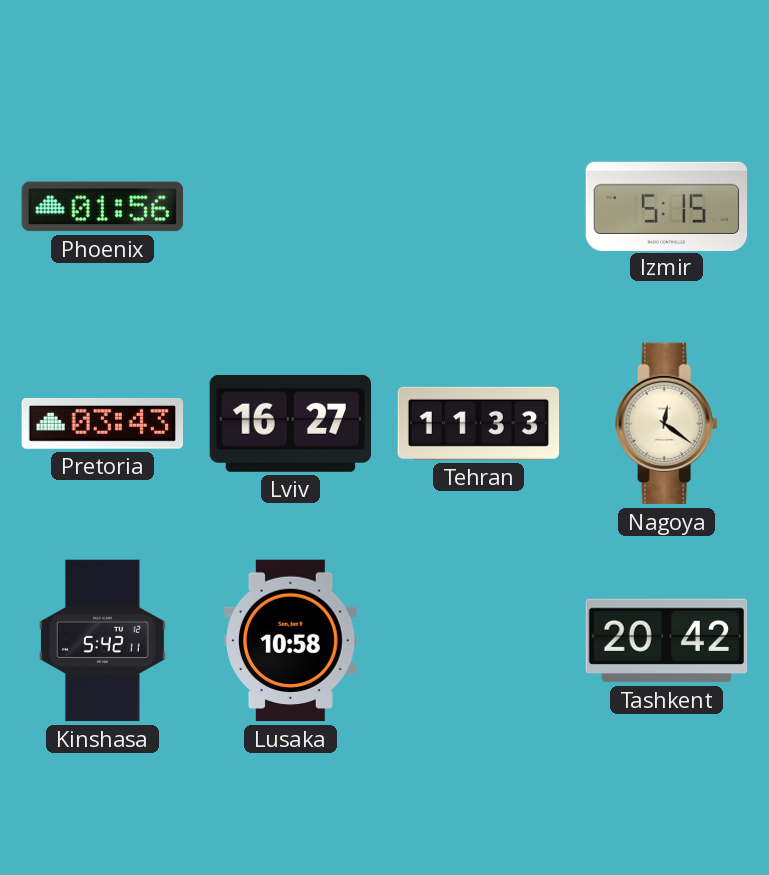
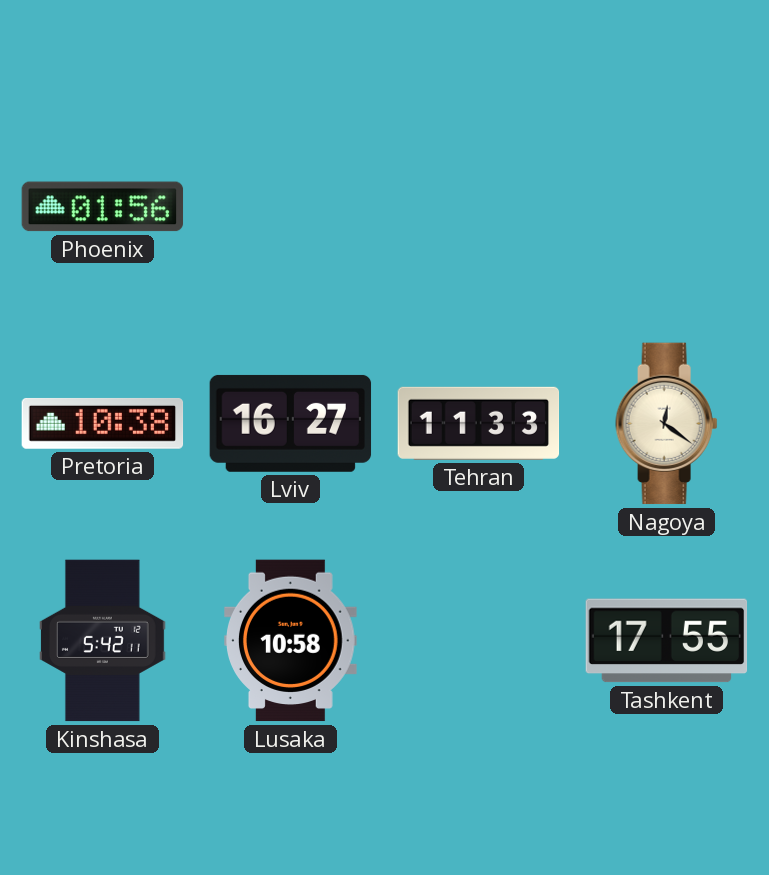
Izmir: 5:15 -> none (667, 206)
Pretoria: 03:43 -> 10:38 (103, 423)
Tashkent: 20:42 -> 17:55 (667, 641)
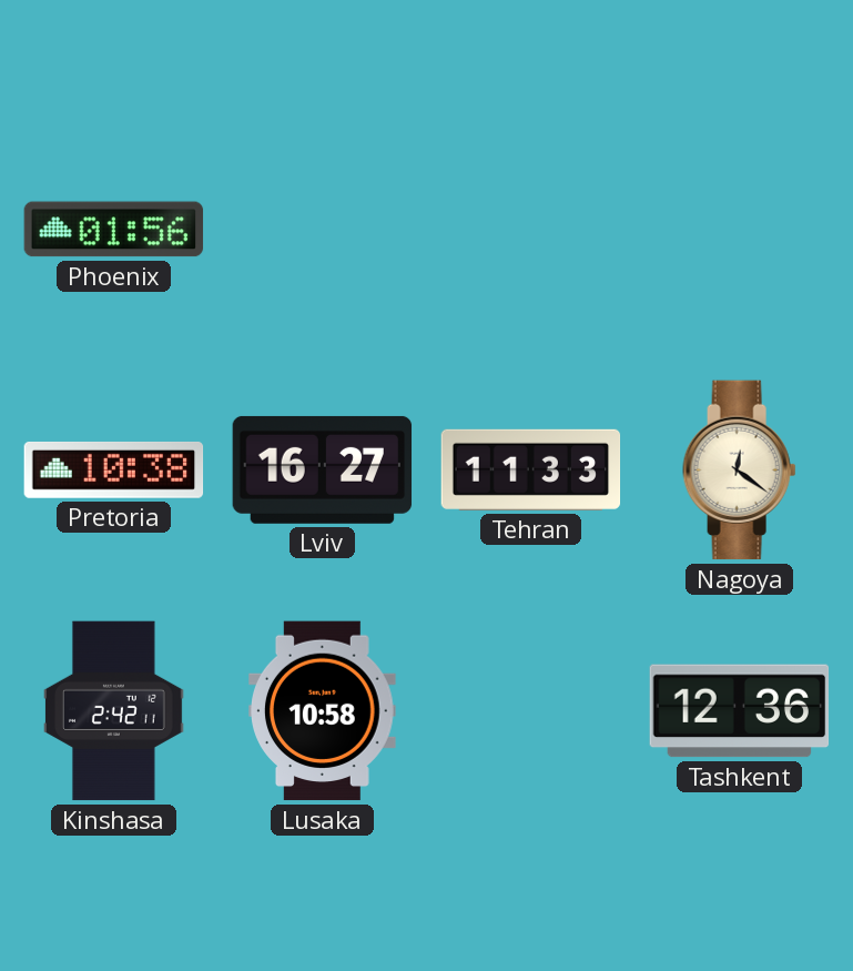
Kinshasa: 5:42 -> 2:42 (114, 711)
Tashkent: 17:55 -> 12:36 (740, 711)
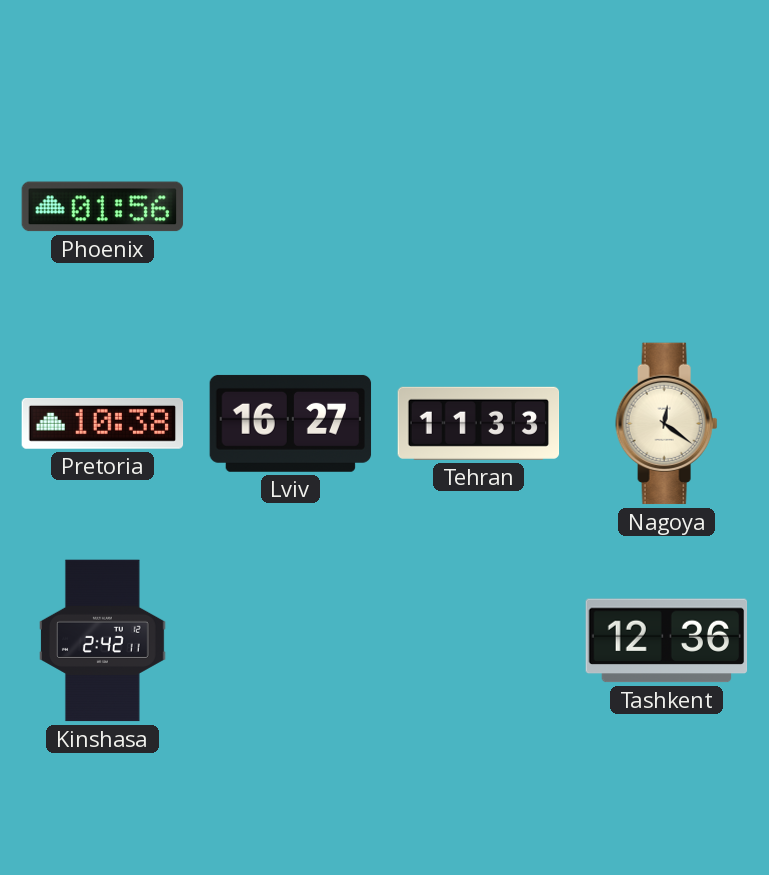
Lusaka: 10:58 -> none (323, 711)
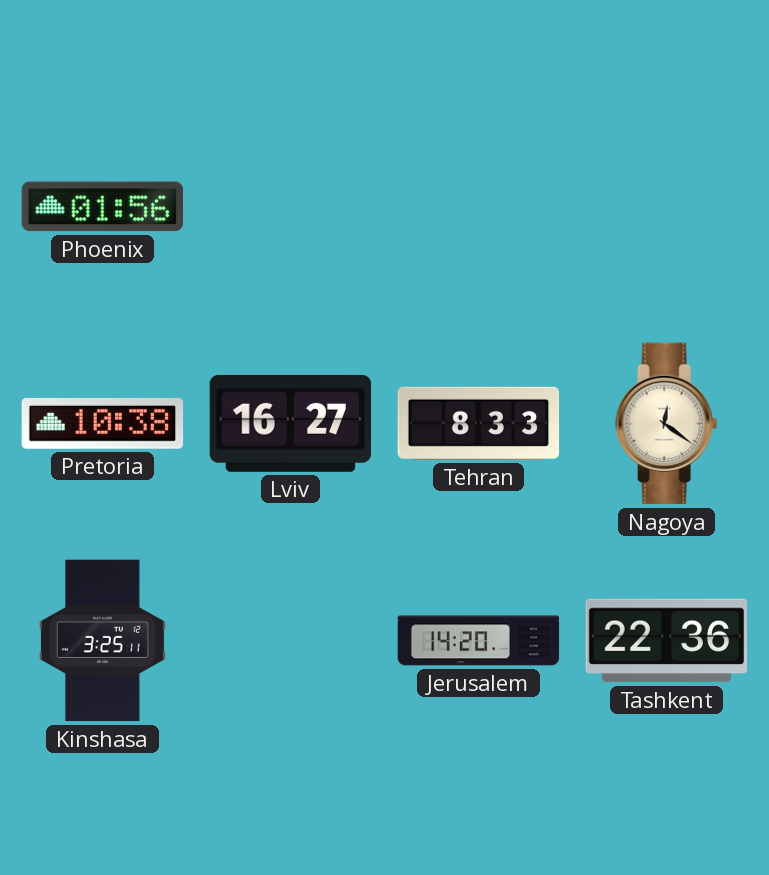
Tehran: 11:33 -> 8:33 (479, 423)
Kinshasa: 2:42 -> 3:25 (103, 641)
Jerusalem: none -> 14:20 (479, 641)
Tashkent: 12:36 -> 22:36 (667, 641)
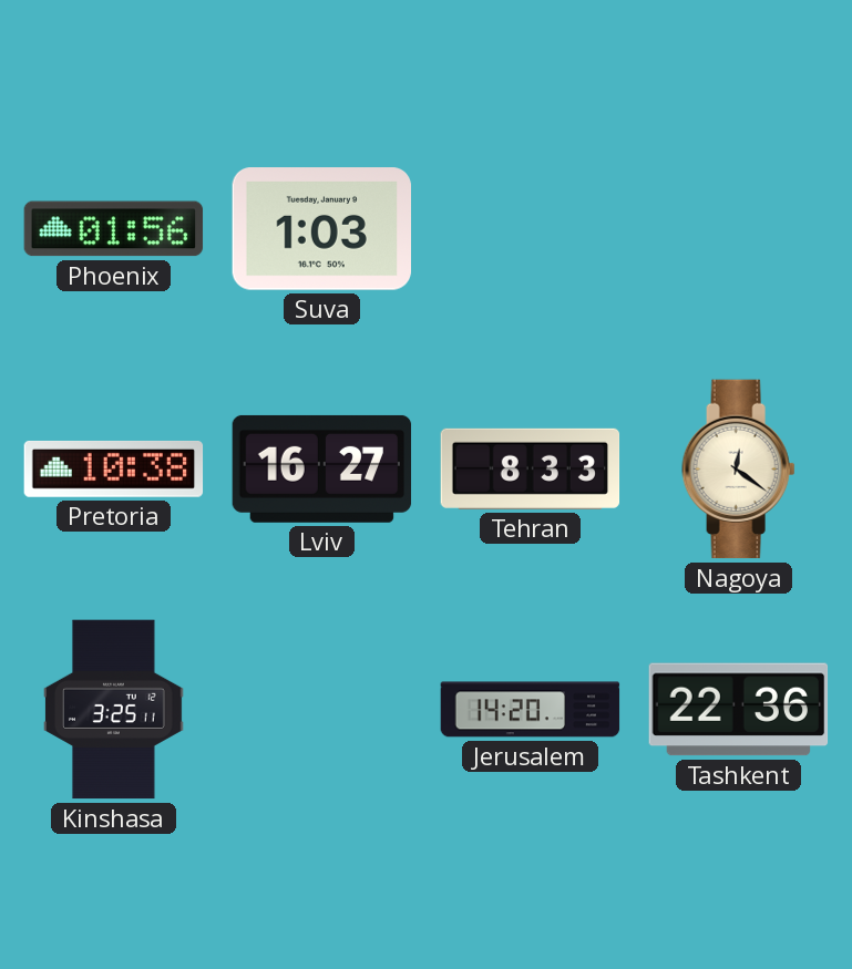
Suva: none -> 1:03 (321, 229)
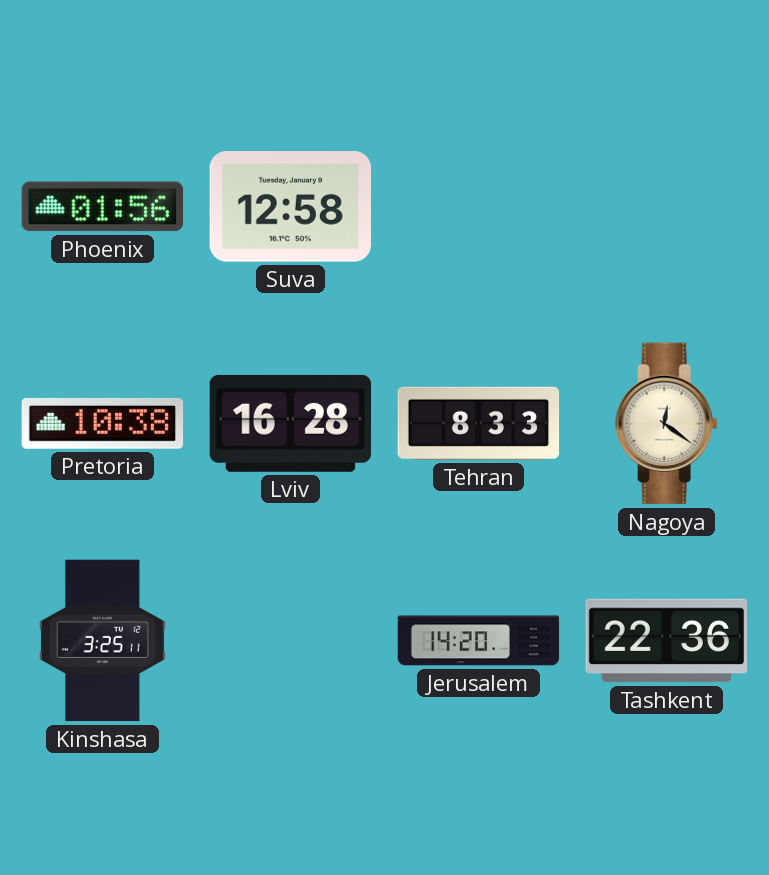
Suva: 1:03 -> 12:58 (290, 207)
Lviv: 16:27 -> 16:28 (291, 423)
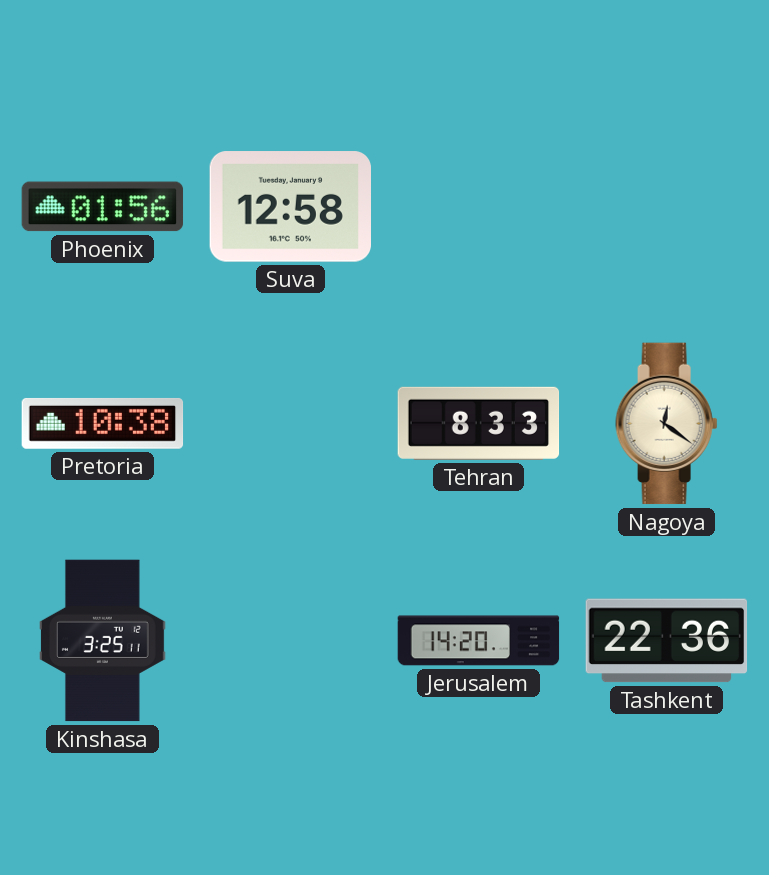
Lviv: 16:28 -> none (291, 423)
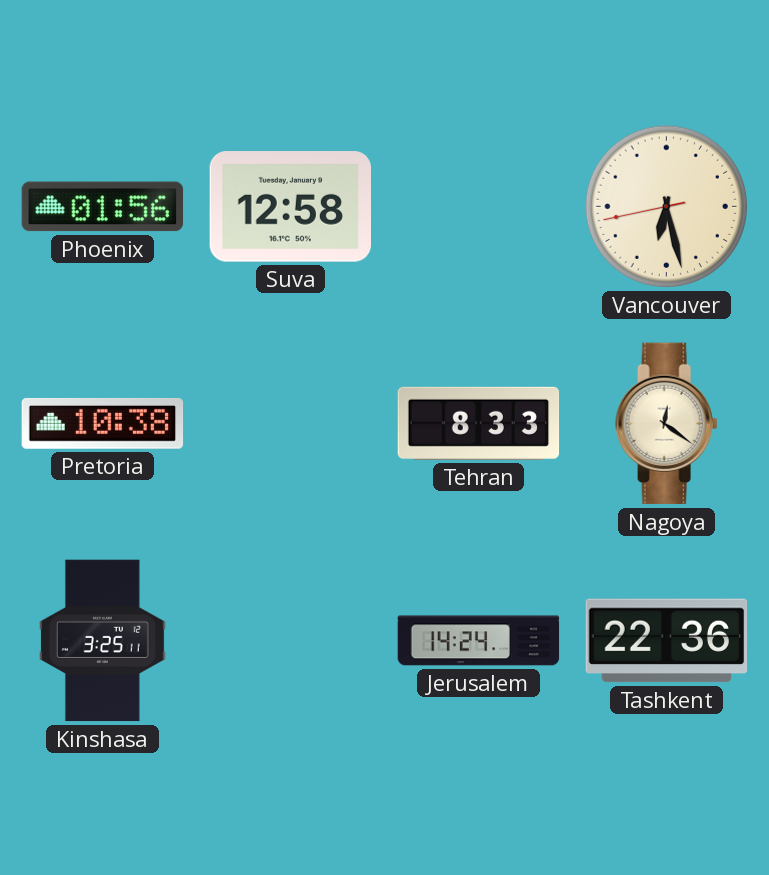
Vancouver: none -> 6:27 (667, 207)
Jerusalem: 14:20 -> 14:24 (479, 641)
